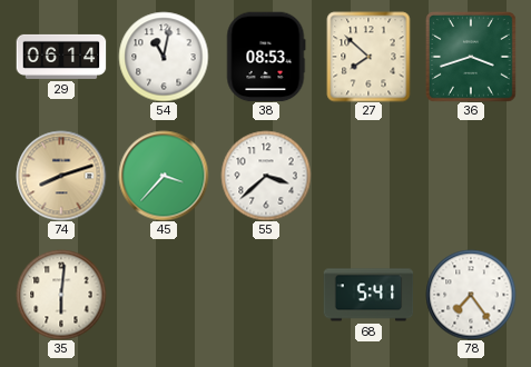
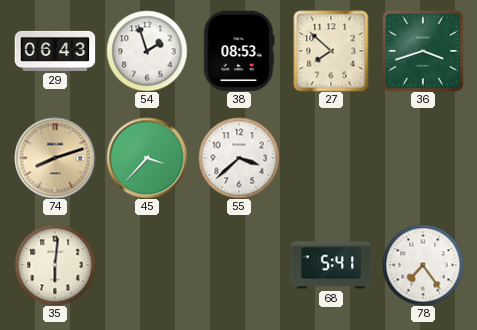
29: 06:14 -> 06:43 (55, 51)
54: 11:02 -> 1:57 (147, 51)
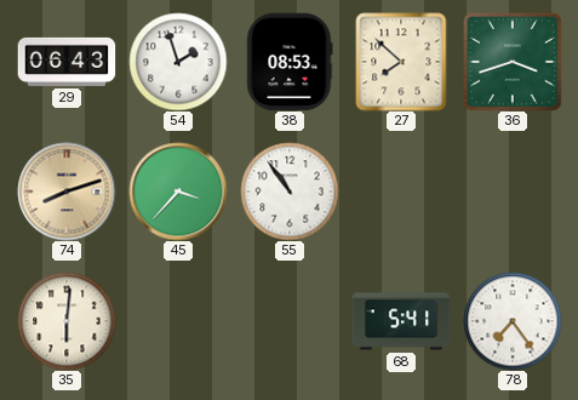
55: 3:38 -> 10:54 (290, 192)
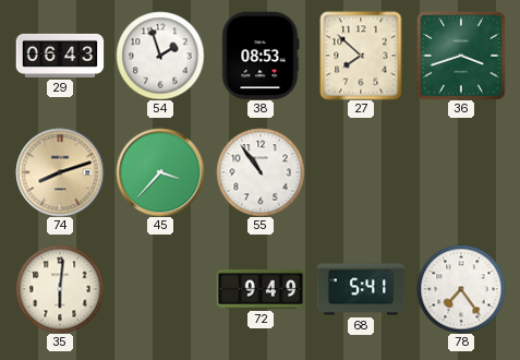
72: none -> 9:49 (261, 289)
